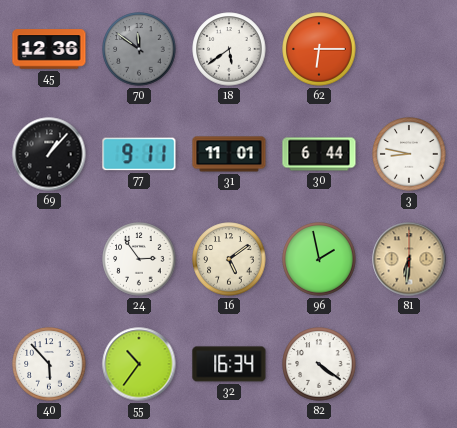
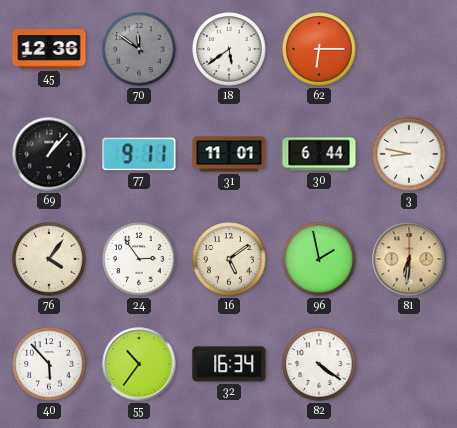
76: none -> 4:06 (49, 259)
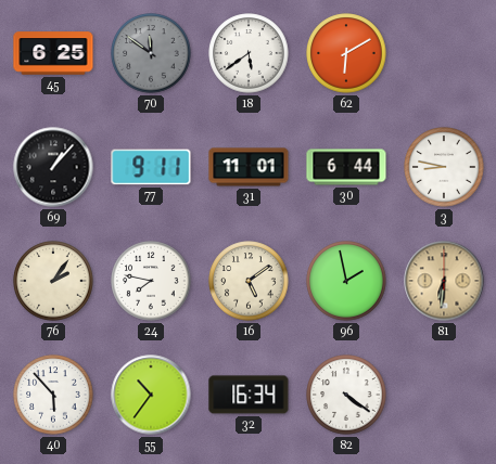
45: 12:36 -> 6:25 (53, 53)
62: 6:15 -> 6:10 (346, 53)
76: 4:06 -> 2:06 (53, 281)
24: 2:54 -> 7:47 (151, 281)
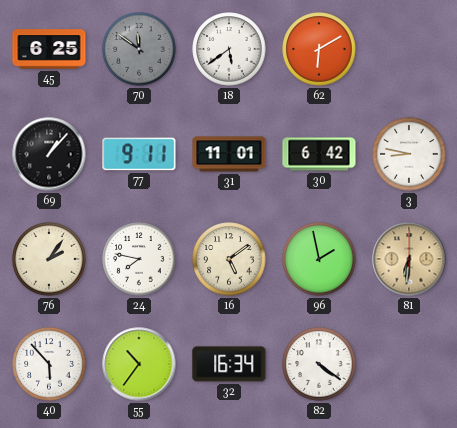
30: 6:44 -> 6:42 (319, 154)
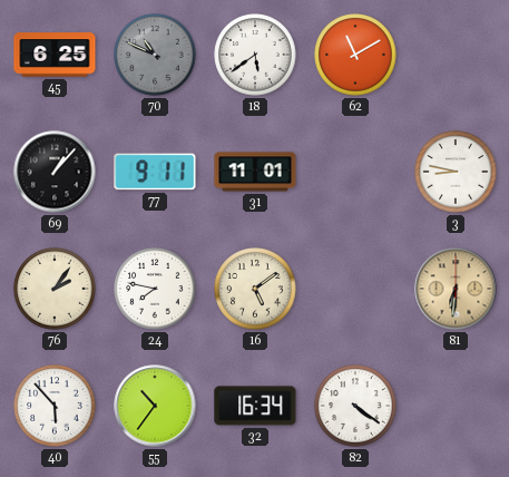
70: 11:51 -> 10:49 (155, 55)
62: 6:10 -> 11:10 (355, 55)
30: 6:42 -> none (319, 154)
96: 1:58 -> none (319, 259)
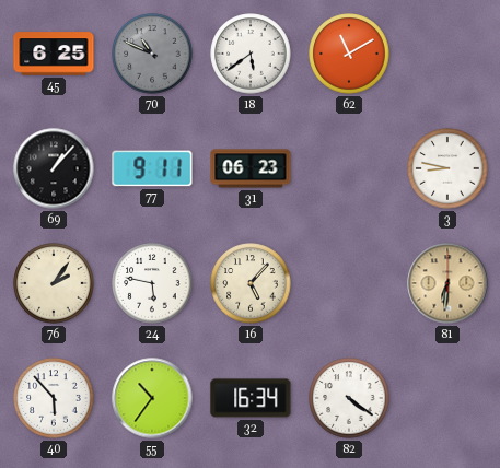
31: 11:01 -> 06:23 (251, 168)
24: 7:47 -> 5:47 (152, 283)
16: 5:09 -> 5:07 (251, 283)
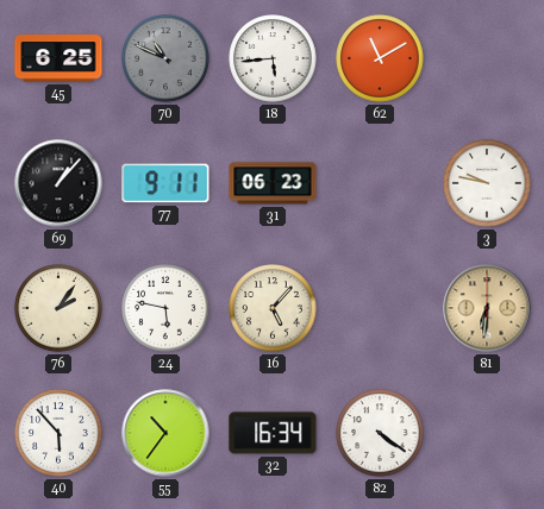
18: 5:39 -> 5:44 (273, 58)
3: 8:47 -> 9:47 (487, 183)
